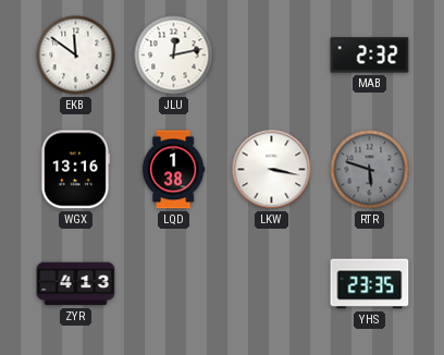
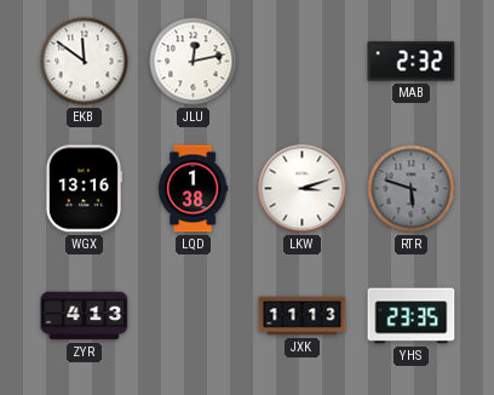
LKW: 3:17 -> 3:12 (303, 189)
JXK: none -> 11:13 (303, 316)
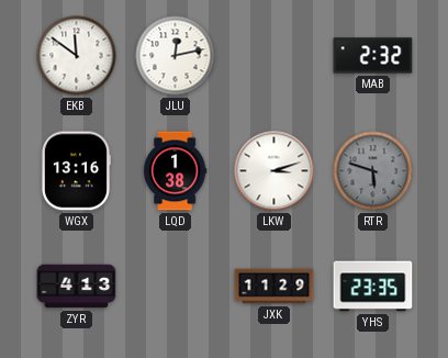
JXK: 11:13 -> 11:29 (275, 287)
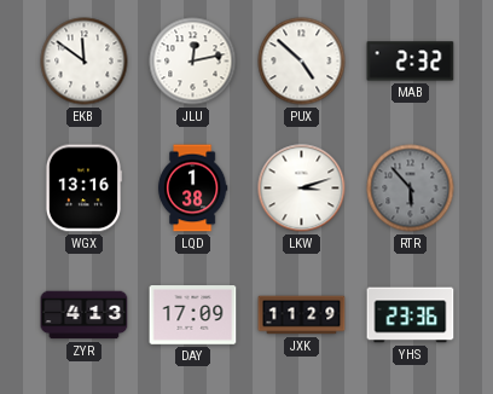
PUX: none -> 4:52 (302, 62)
RTR: 5:48 -> 5:53 (411, 189)
DAY: none -> 17:09 (193, 315)
YHS: 23:35 -> 23:36 (411, 315)
